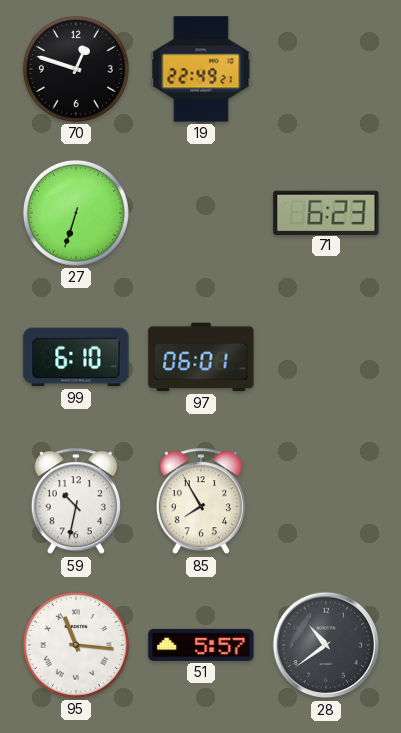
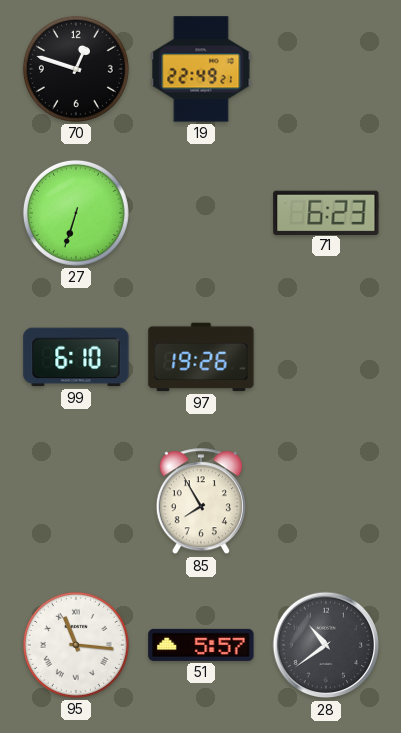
97: 06:01 -> 19:26 (201, 357)
59: 10:32 -> none (76, 502)
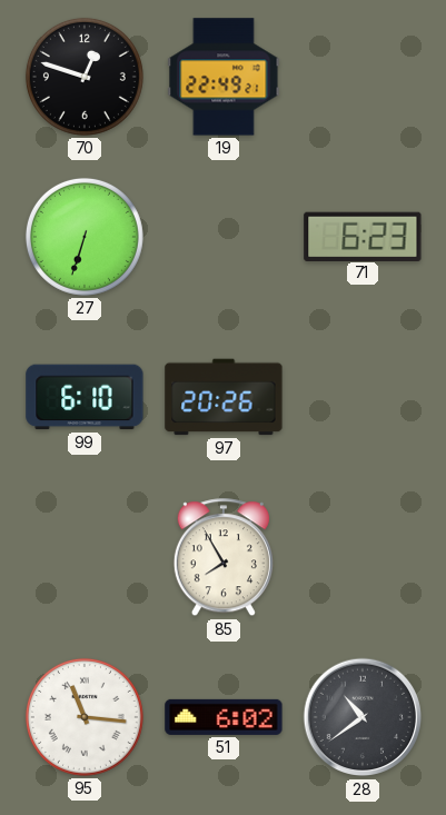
97: 19:26 -> 20:26 (224, 397)
51: 5:57 -> 6:02 (224, 717)
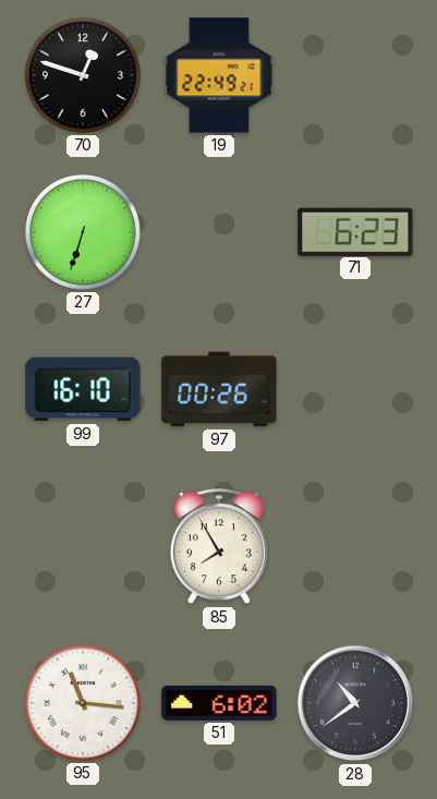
99: 6:10 -> 16:10 (83, 389)
97: 20:26 -> 00:26 (219, 389)
